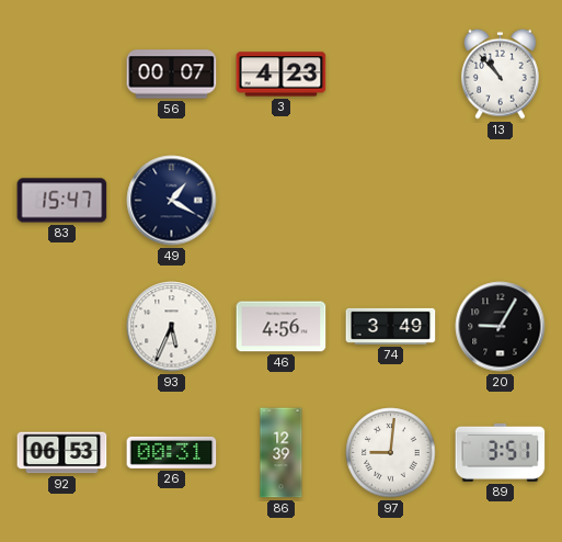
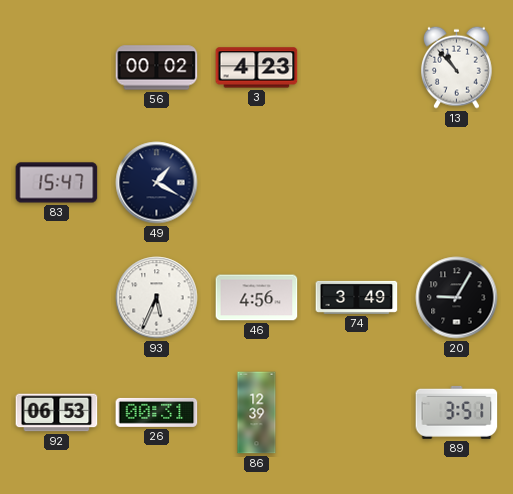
56: 00:07 -> 00:02 (157, 68)
97: 9:01 -> none (391, 453)
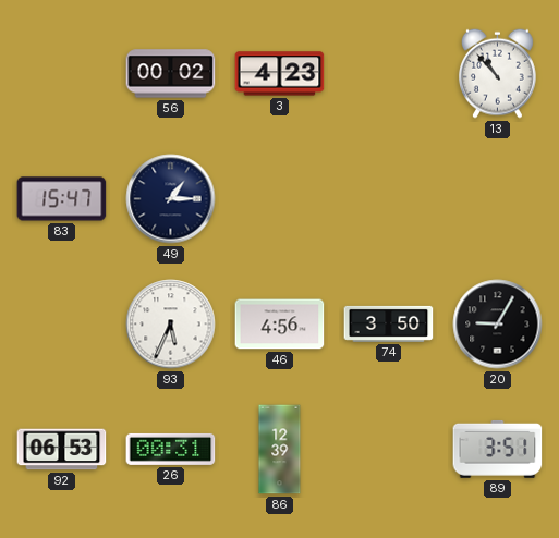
49: 1:20 -> 1:15 (171, 199)
74: 3:49 -> 3:50 (389, 323)
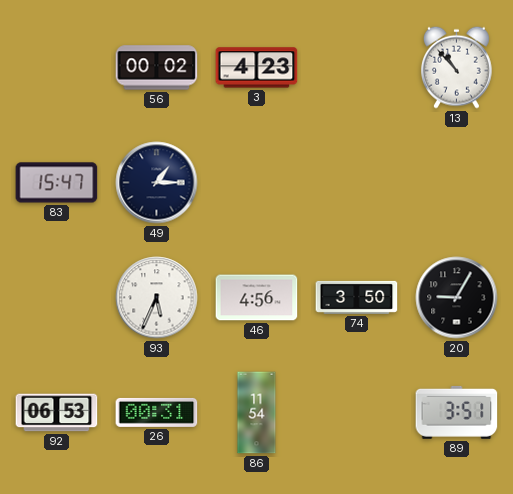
86: 12:39 -> 11:54 (257, 413)
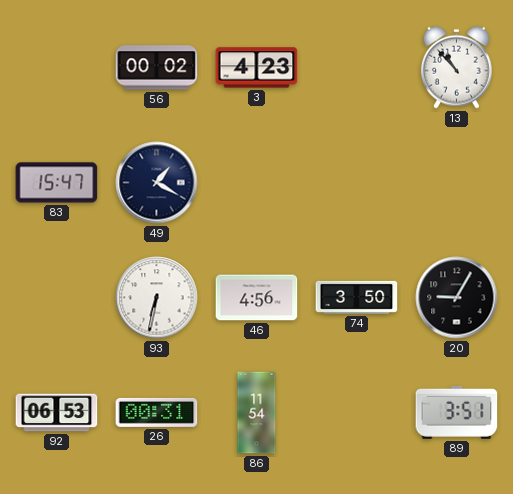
49: 1:15 -> 1:20 (157, 183)
93: 5:34 -> 6:32 (157, 298)
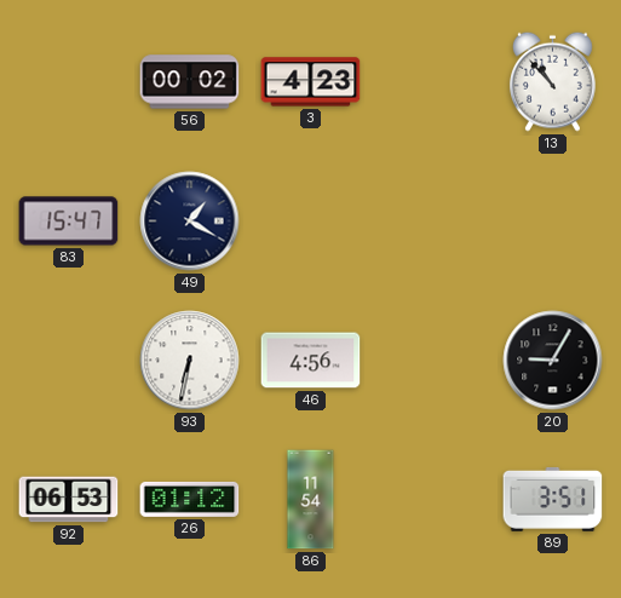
74: 3:50 -> none (357, 297)
26: 00:31 -> 01:12 (190, 499)
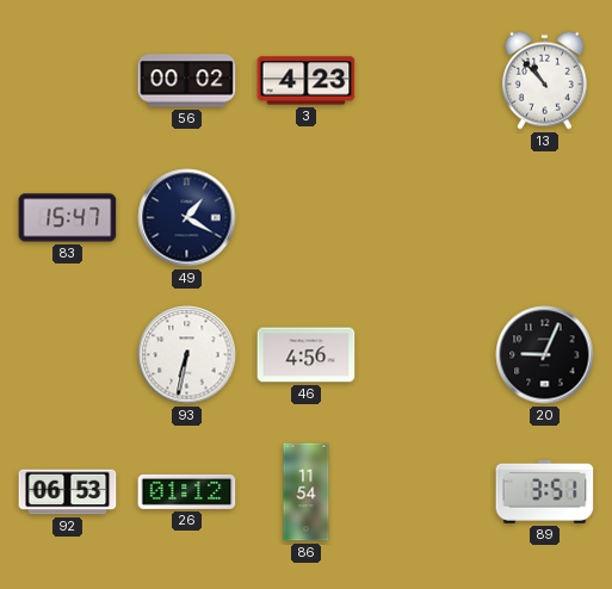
20: 9:05 -> 9:04 (545, 355)
